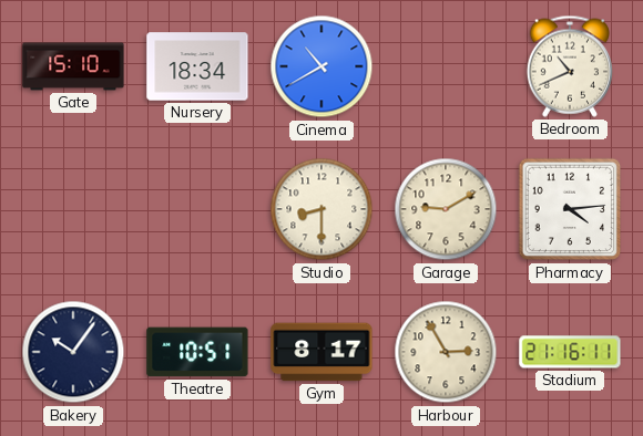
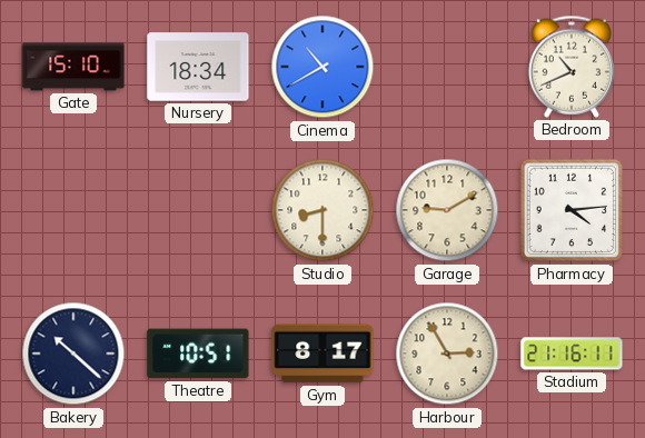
Bakery: 10:06 -> 10:22 (73, 354)
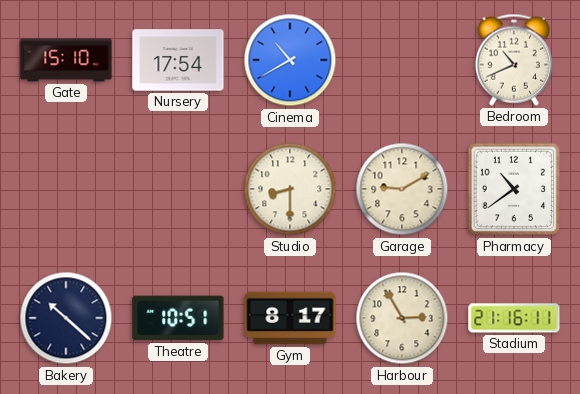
Nursery: 18:34 -> 17:54 (178, 60)
Pharmacy: 4:14 -> 10:39 (514, 189)
